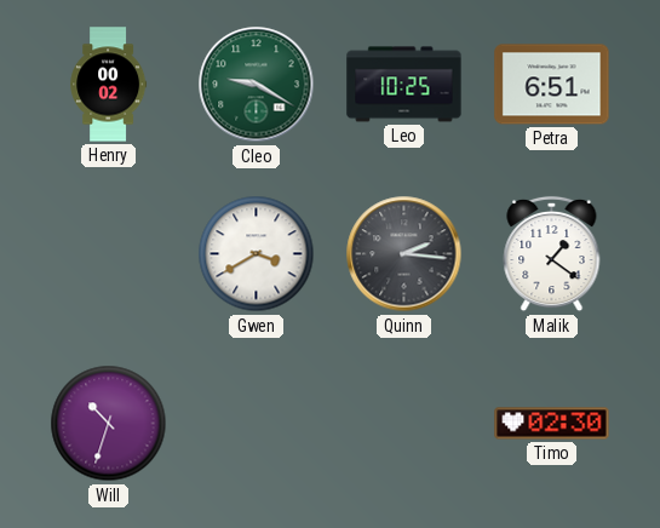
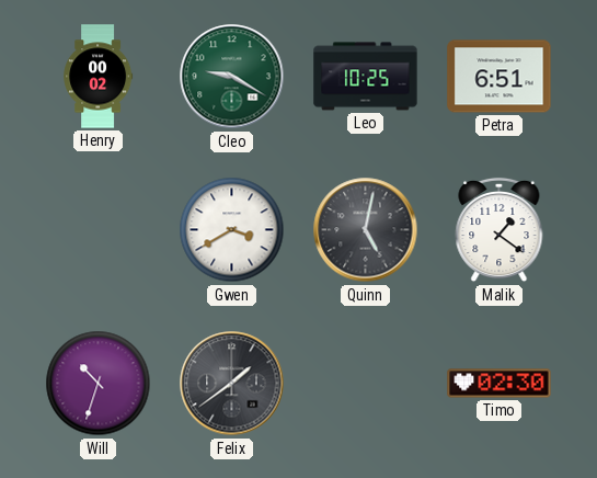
Quinn: 2:16 -> 5:02 (366, 230)
Felix: none -> 1:39 (232, 384)
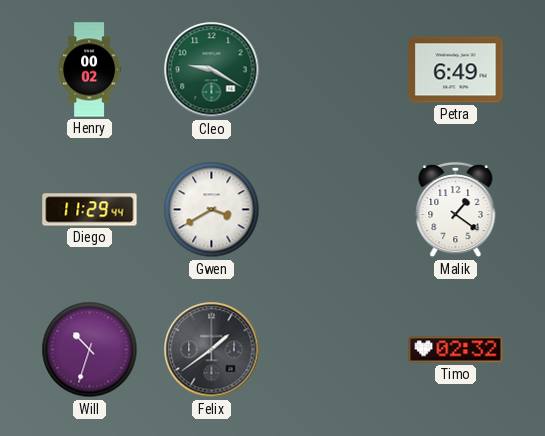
Leo: 10:25 -> none (366, 77)
Petra: 6:51 -> 6:49 (456, 70)
Diego: none -> 11:29 (90, 210)
Quinn: 5:02 -> none (366, 230)
Timo: 02:30 -> 02:32 (456, 350)
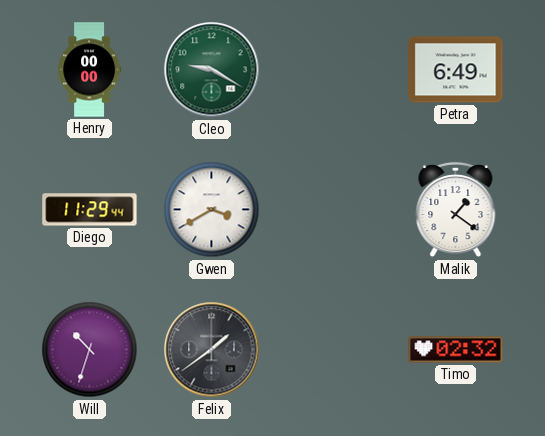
Henry: 00:02 -> 00:00 (90, 70)
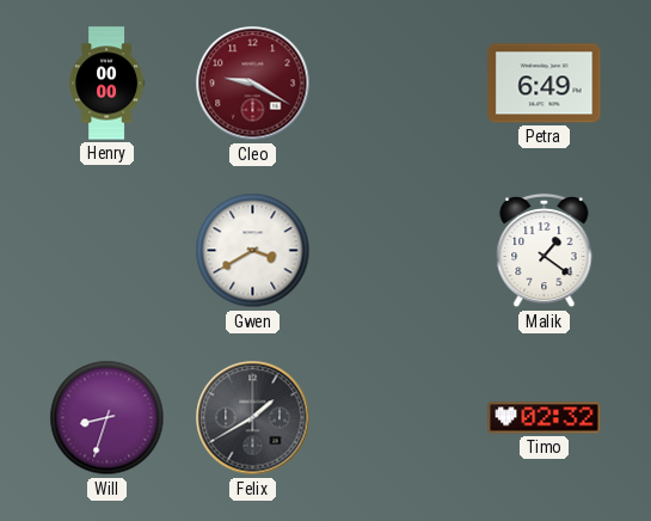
Cleo dial: green -> burgundy (253, 84)
Diego: 11:29 -> none (90, 210)
Will: 10:33 -> 8:33 (108, 418)
Felix: 1:39 -> 1:40 (253, 418)
